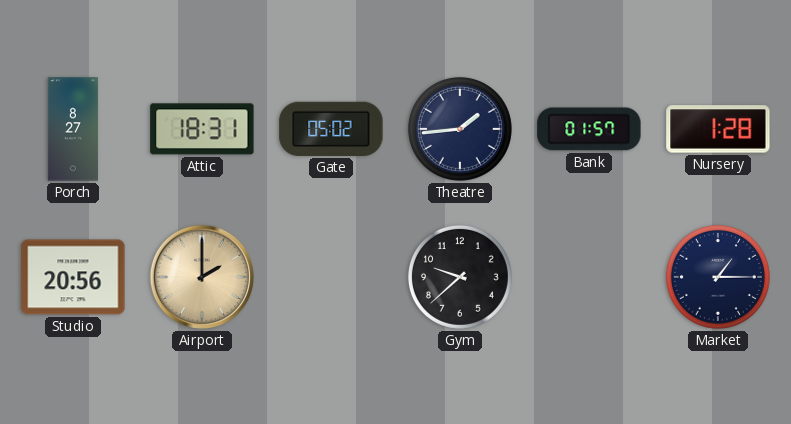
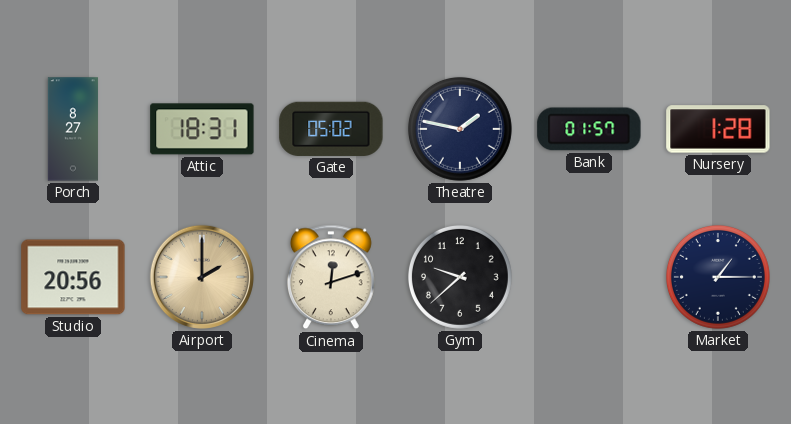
Theatre: 1:44 -> 1:47 (460, 129)
Cinema: none -> 12:12 (331, 277)
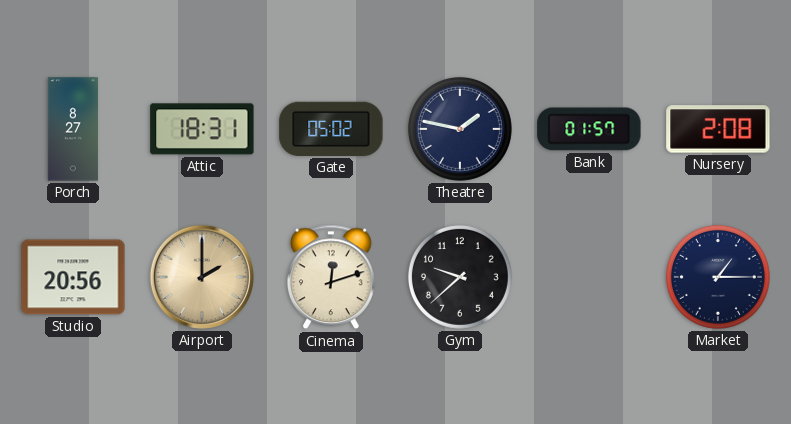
Nursery: 1:28 -> 2:08 (718, 129)
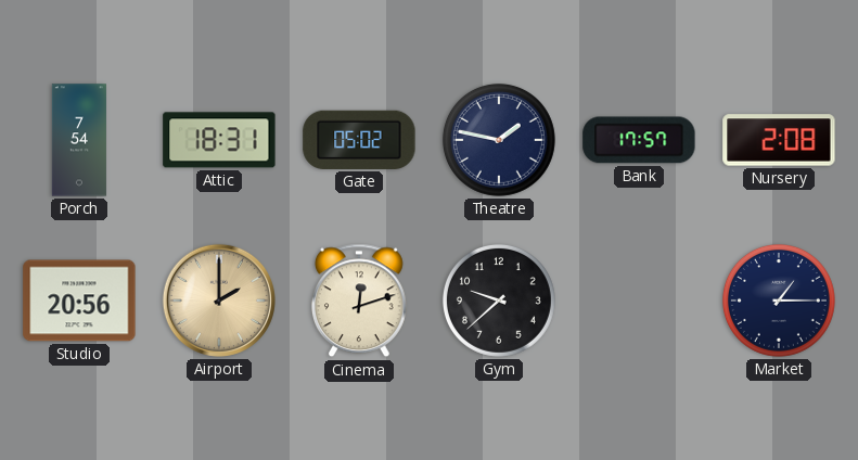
Porch: 8:27 -> 7:54 (79, 140)
Bank: 01:57 -> 17:57 (639, 140)
